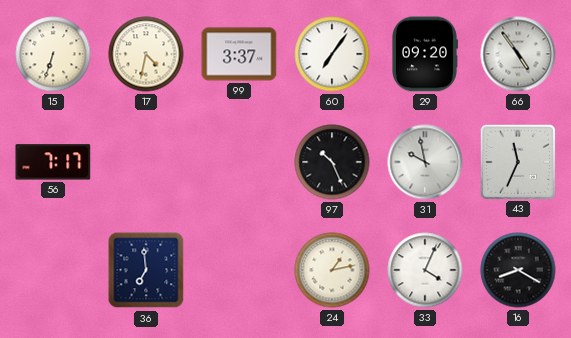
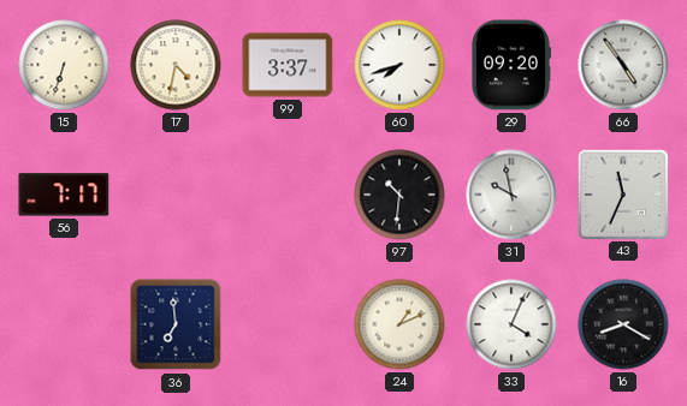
60: 7:06 -> 7:42 (399, 65)
97: 10:26 -> 10:31 (399, 195)
24: 1:13 -> 1:11 (399, 324)
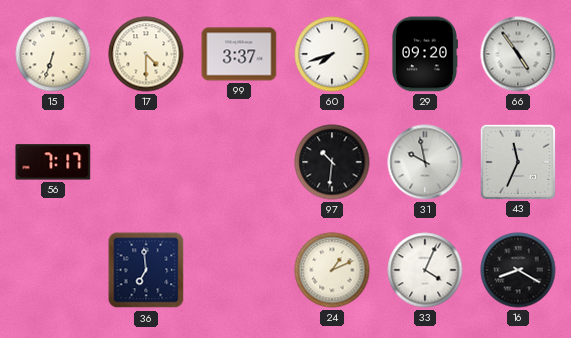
17: 4:32 -> 4:30 (146, 54)
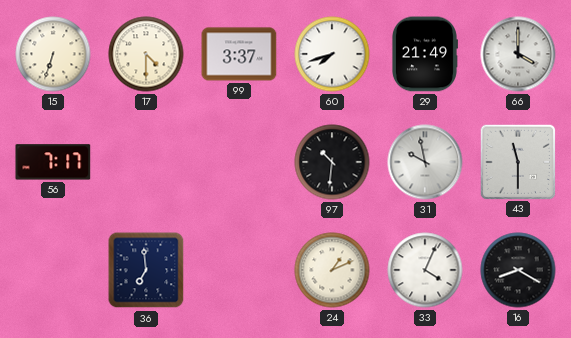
29: 09:20 -> 21:49 (424, 54)
66: 4:54 -> 4:00 (518, 54)
43: 11:34 -> 11:30 (517, 161)
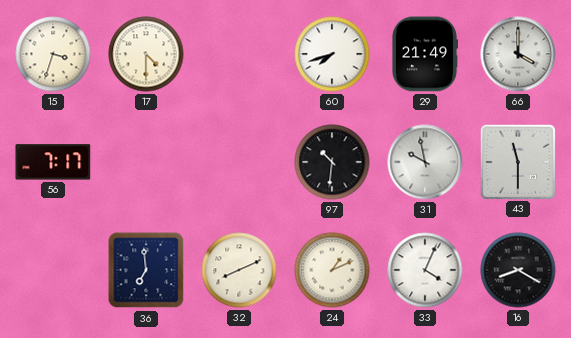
15: 6:33 -> 3:33 (53, 54)
99: 3:37 -> none (239, 54)
32: none -> 8:11 (239, 270)
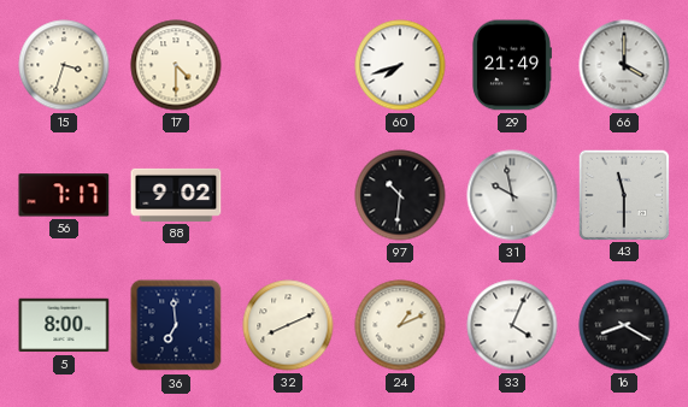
88: none -> 9:02 (176, 195)
5: none -> 8:00 (64, 325)
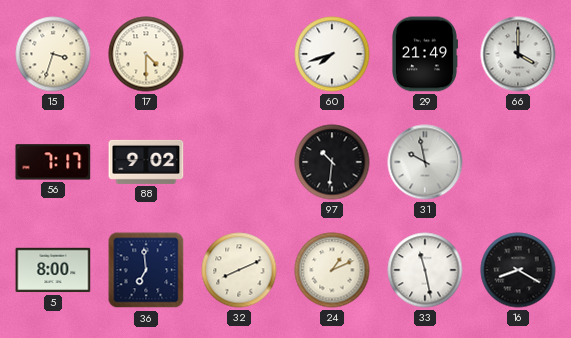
43: 11:30 -> none (623, 194)
33: 4:04 -> 11:28 (425, 270)
